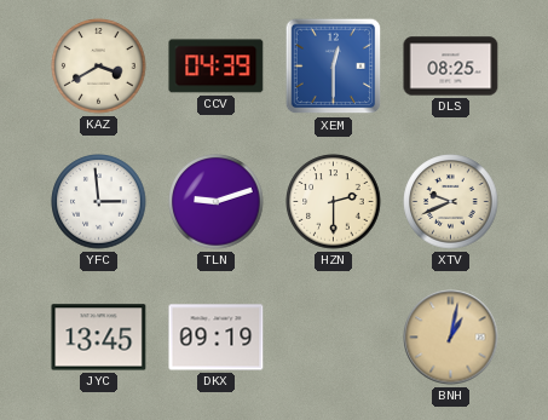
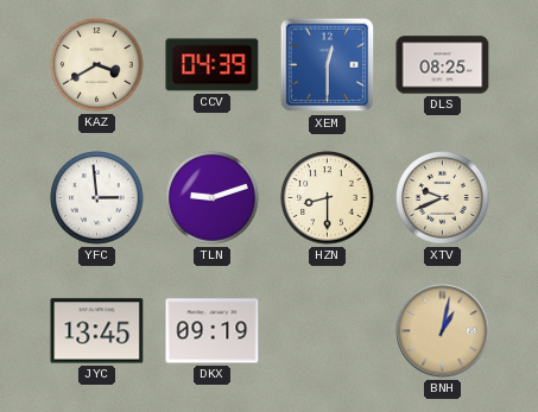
HZN: 2:30 -> 8:30 (328, 198)
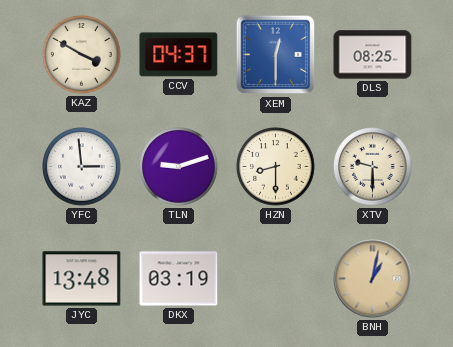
KAZ: 3:40 -> 3:50 (82, 55)
CCV: 04:39 -> 04:37 (179, 55)
XTV: 9:41 -> 9:30 (373, 167)
JYC: 13:45 -> 13:48 (82, 279)
DKX: 09:19 -> 03:19 (179, 279)
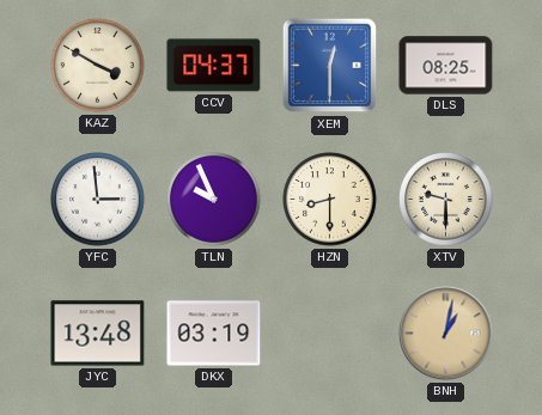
TLN: 9:12 -> 9:56 (214, 200)
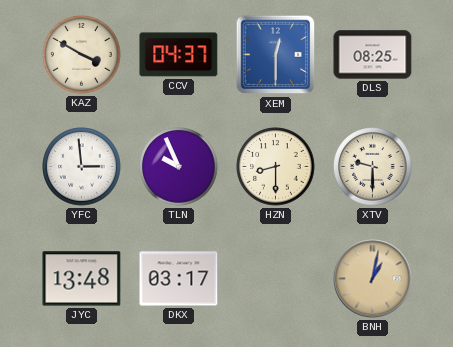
DKX: 03:19 -> 03:17 (179, 279)
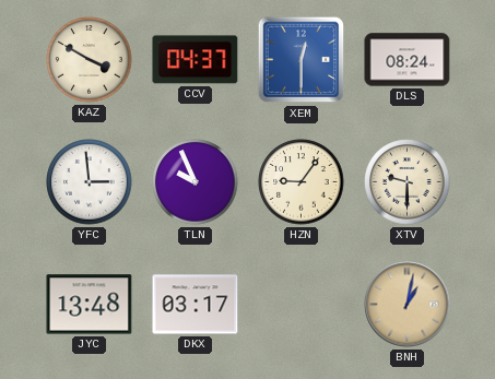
DLS: 08:25 -> 08:24 (408, 60)
HZN: 8:30 -> 9:06 (302, 182)
